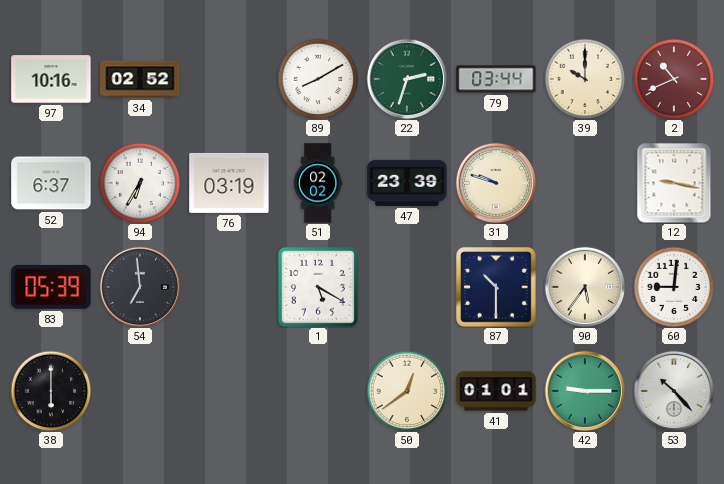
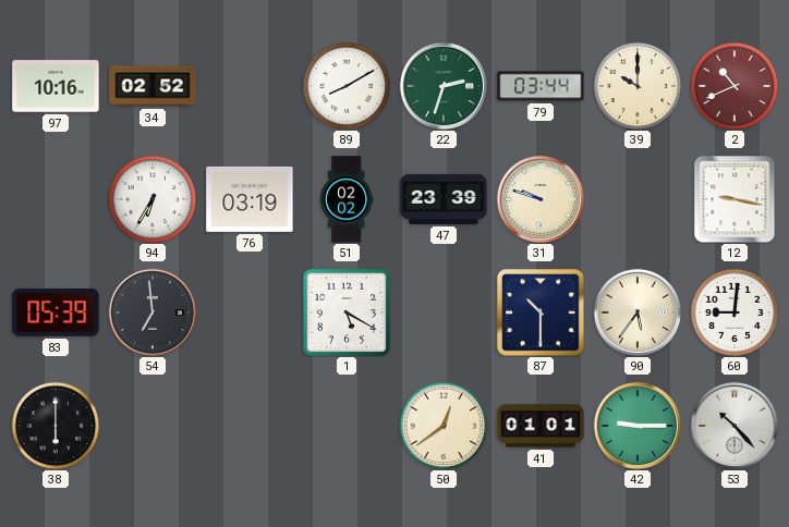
52: 6:37 -> none (51, 183)
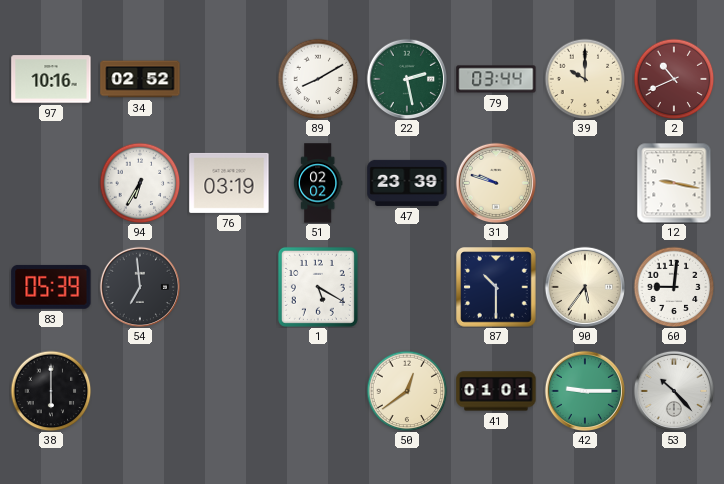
22: 2:33 -> 2:28 (406, 78)
